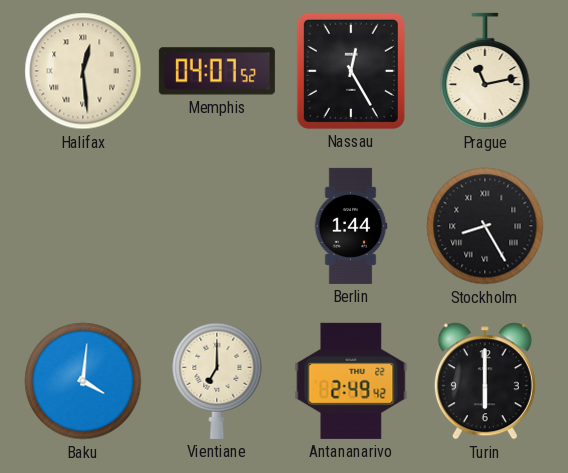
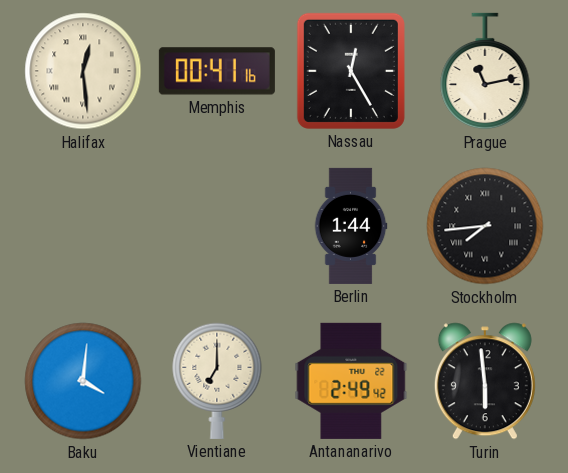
Memphis: 04:07 -> 00:41 (217, 71)
Stockholm: 8:25 -> 7:44 (485, 226)
Turin: 6:00 -> 5:59 (485, 381)
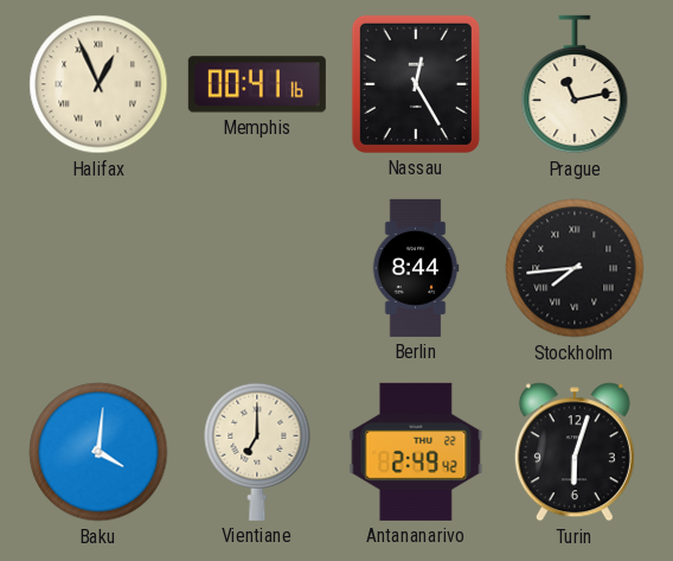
Halifax: 12:29 -> 12:56 (98, 84)
Berlin: 1:44 -> 8:44 (416, 268)
Turin: 5:59 -> 6:03 (575, 452)
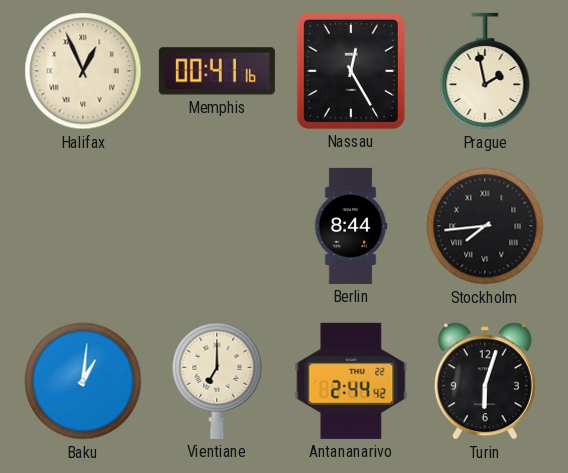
Prague: 11:13 -> 1:58 (485, 71)
Baku: 4:01 -> 1:01 (83, 381)
Antananarivo: 2:49 -> 2:44 (351, 381)
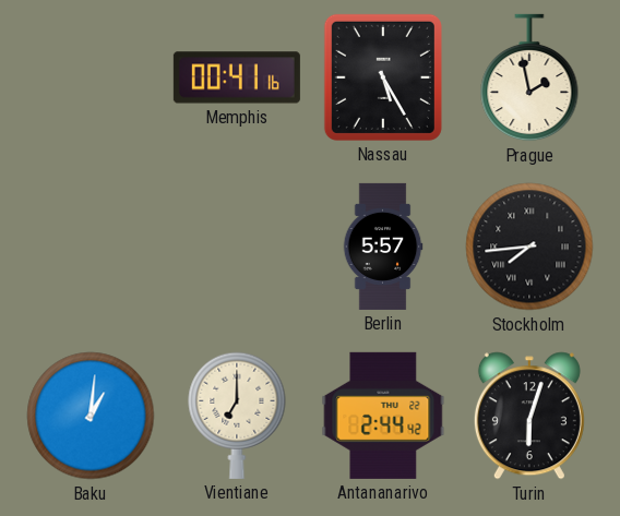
Halifax: 12:56 -> none (83, 71)
Nassau: 12:25 -> 5:25 (383, 77)
Berlin: 8:44 -> 5:57 (383, 247)
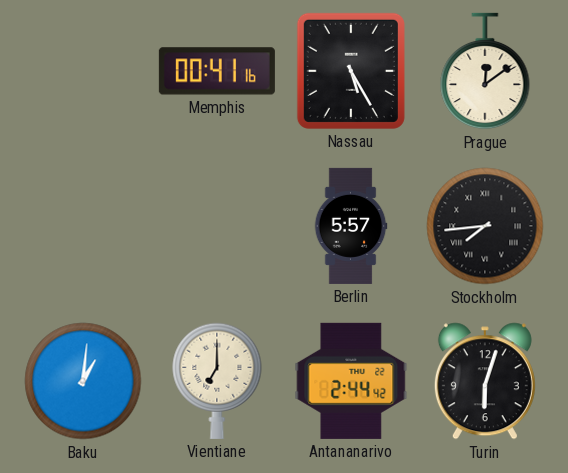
Prague: 1:58 -> 12:09 (485, 71)
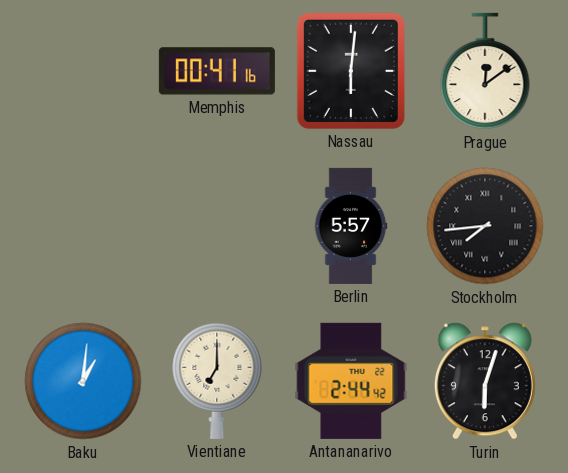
Nassau: 5:25 -> 6:01 (351, 71)
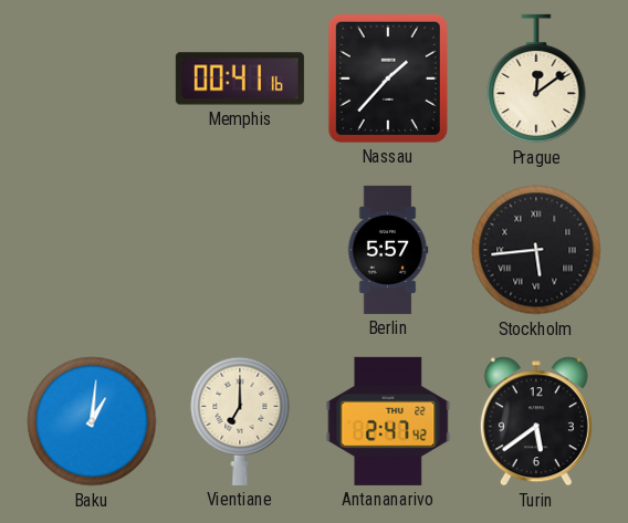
Nassau: 6:01 -> 1:37 (388, 79)
Stockholm: 7:44 -> 5:44 (536, 250)
Antananarivo: 2:44 -> 2:47 (388, 421)
Turin: 6:03 -> 5:39 (536, 421)
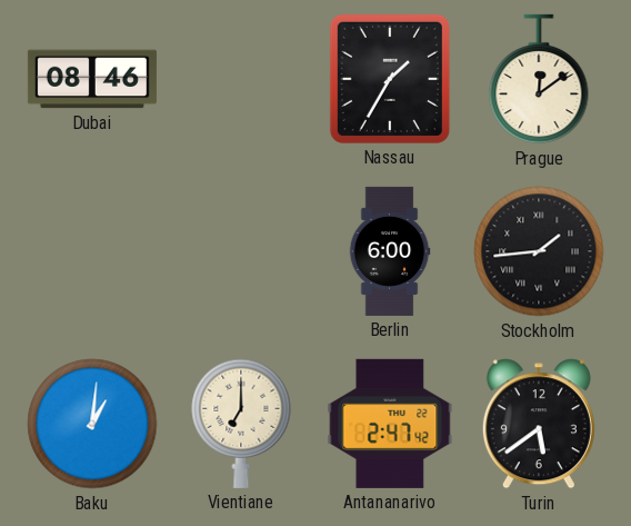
Dubai: none -> 08:46 (92, 79)
Memphis: 00:41 -> none (240, 79)
Nassau: 1:37 -> 1:35 (390, 79)
Berlin: 5:57 -> 6:00 (390, 251)
Stockholm: 5:44 -> 1:44 (539, 251)
